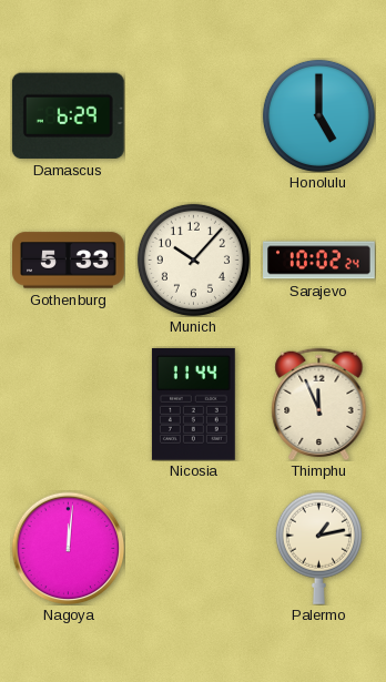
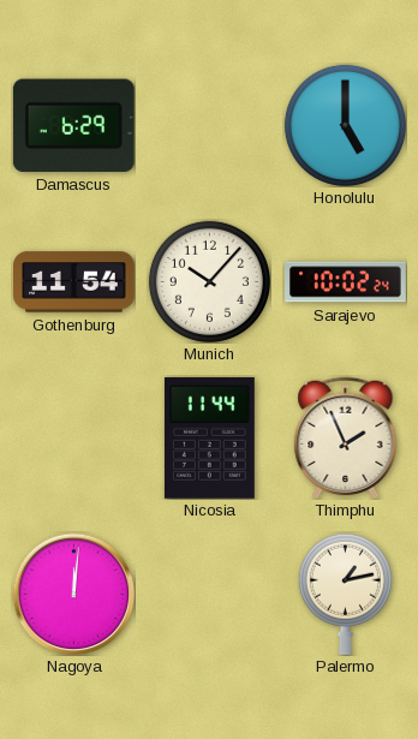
Gothenburg: 5:33 -> 11:54 (74, 282)
Thimphu: 11:56 -> 1:56 (346, 437)
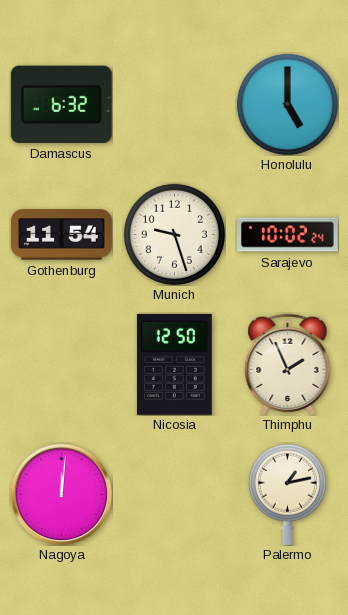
Damascus: 6:29 -> 6:32 (61, 104)
Munich: 10:07 -> 9:27 (174, 234)
Nicosia: 11:44 -> 12:50 (174, 364)
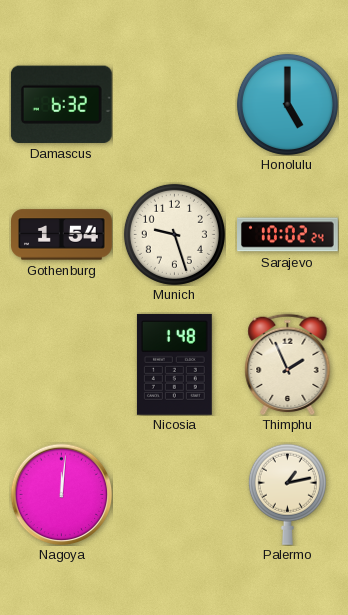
Gothenburg: 11:54 -> 1:54 (62, 235)
Nicosia: 12:50 -> 1:48 (174, 364)
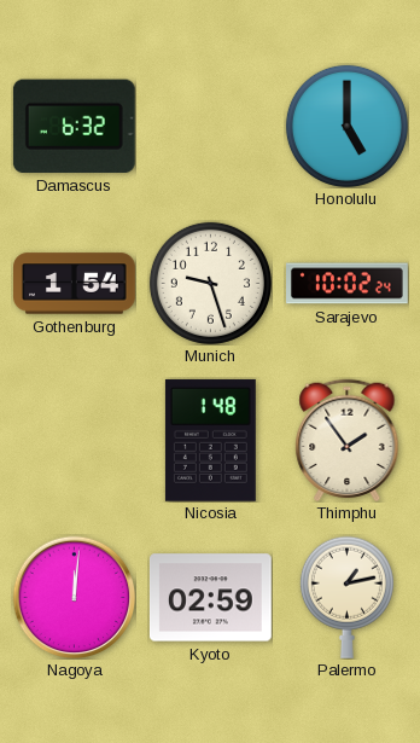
Thimphu: 1:56 -> 1:54 (348, 440)
Kyoto: none -> 02:59 (210, 598)
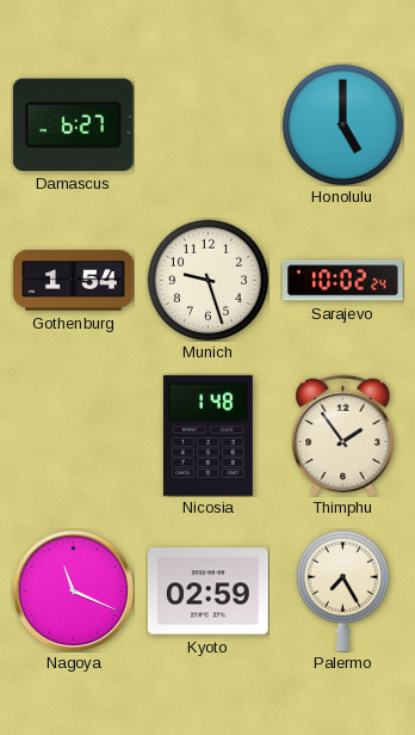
Damascus: 6:32 -> 6:27 (73, 124)
Nagoya: 12:01 -> 11:19 (73, 590)
Palermo: 1:13 -> 7:25 (342, 590)
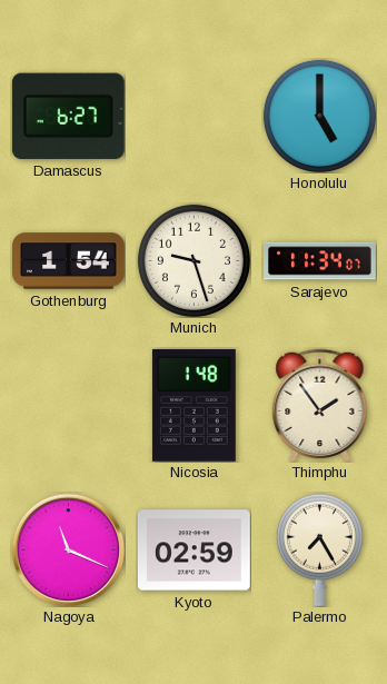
Sarajevo: 10:02 -> 11:34 (320, 261)
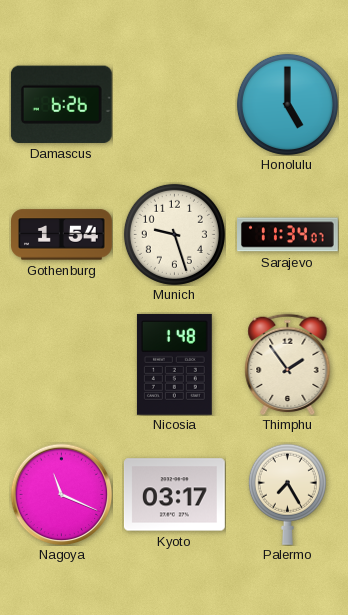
Damascus: 6:27 -> 6:26 (61, 104)
Kyoto: 02:59 -> 03:17 (174, 495)
